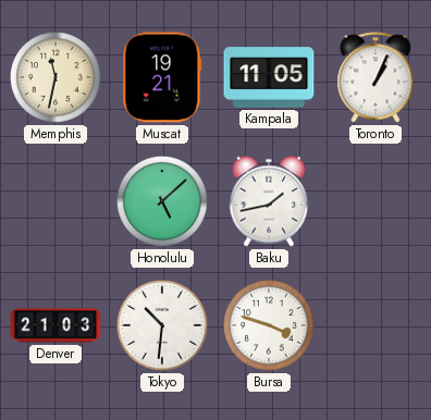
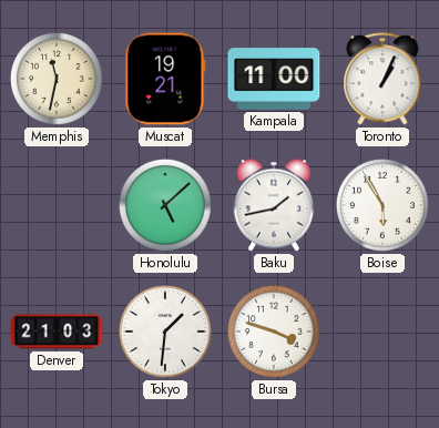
Kampala: 11:05 -> 11:00 (274, 79)
Boise: none -> 5:55 (384, 206)
Tokyo: 10:31 -> 1:31 (166, 333)
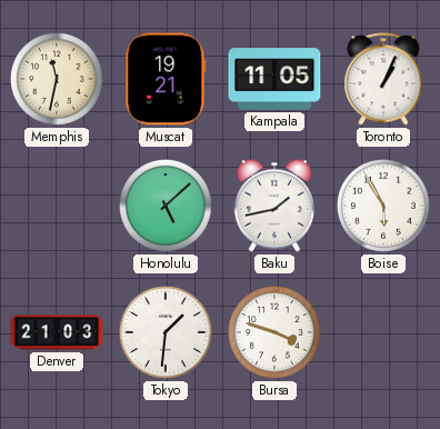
Kampala: 11:00 -> 11:05 (274, 79)
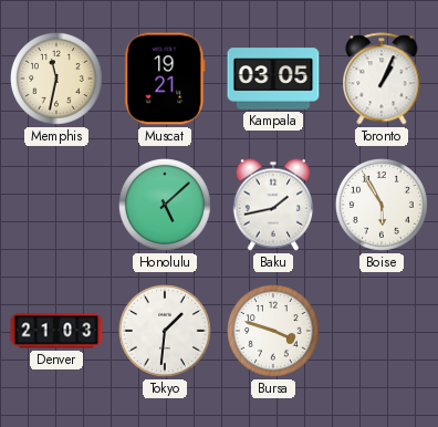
Kampala: 11:05 -> 03:05 (273, 79)
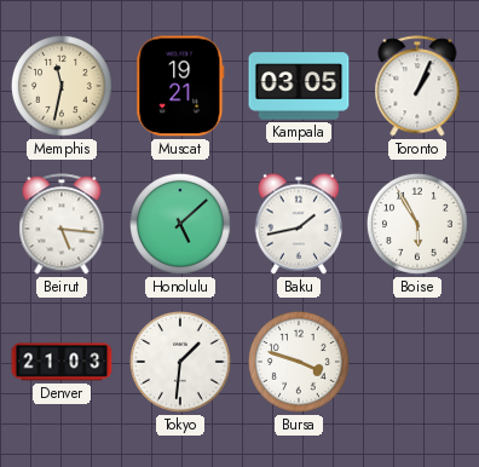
Beirut: none -> 5:16 (62, 224)
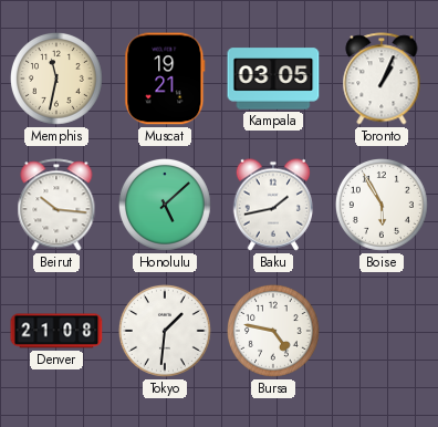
Beirut: 5:16 -> 10:16 (56, 205)
Denver: 21:03 -> 21:08 (56, 331)
Bursa: 3:48 -> 4:47 (274, 332)
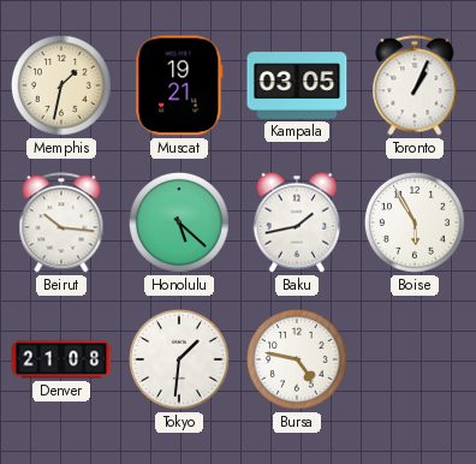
Memphis: 11:32 -> 1:32 (63, 87)
Honolulu: 5:08 -> 5:22 (180, 224)
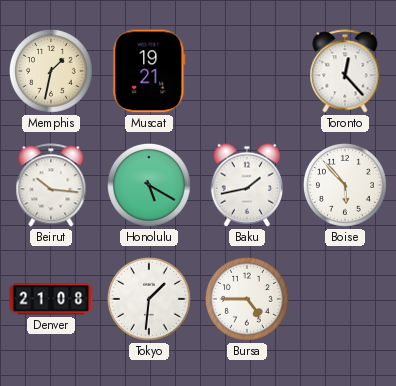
Kampala: 03:05 -> none (297, 85)
Toronto: 1:04 -> 12:23 (345, 71)
Honolulu: 5:22 -> 5:20 (150, 186)
Boise: 5:55 -> 5:53 (346, 186)
Bursa: 4:47 -> 4:45 (248, 300)
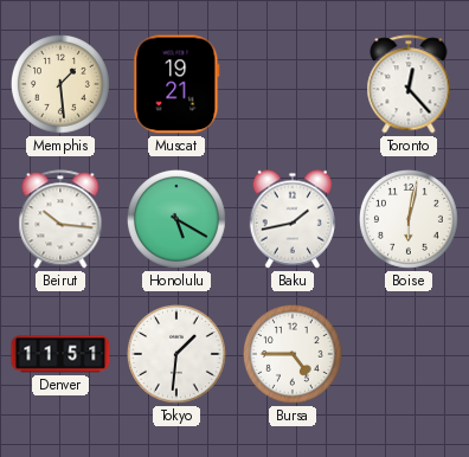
Memphis: 1:32 -> 1:29 (62, 85)
Boise: 5:53 -> 6:02 (410, 220)
Denver: 21:08 -> 11:51 (60, 354)
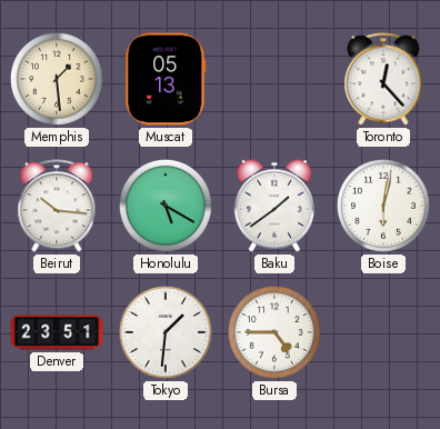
Muscat: 19:21 -> 05:13 (166, 79)
Baku: 1:43 -> 1:39 (273, 206)
Denver: 11:51 -> 23:51 (57, 332)
